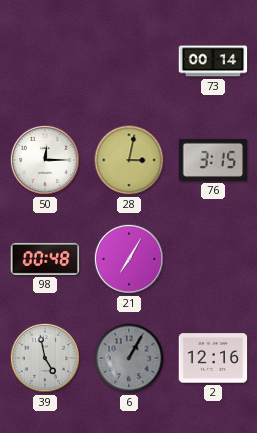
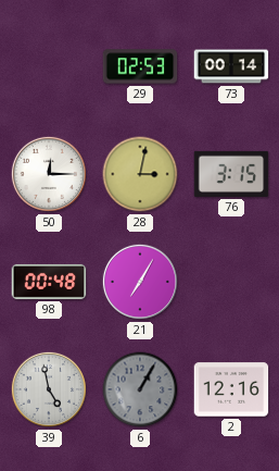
29: none -> 02:53 (140, 66)
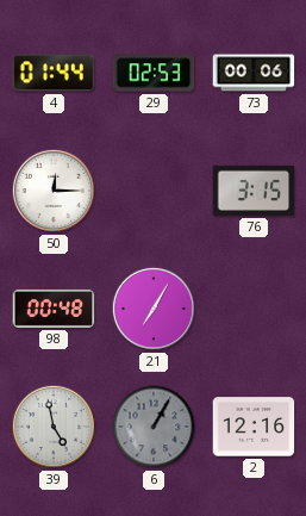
4: none -> 01:44 (54, 73)
73: 00:14 -> 00:06 (254, 73)
28: 3:02 -> none (140, 174)
